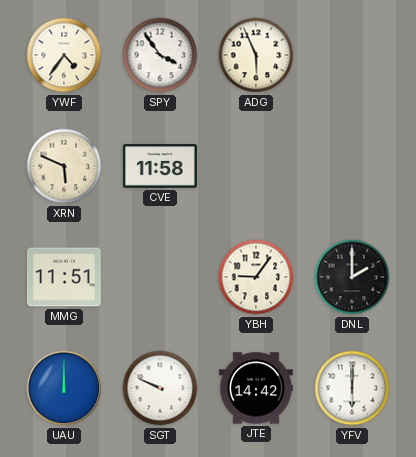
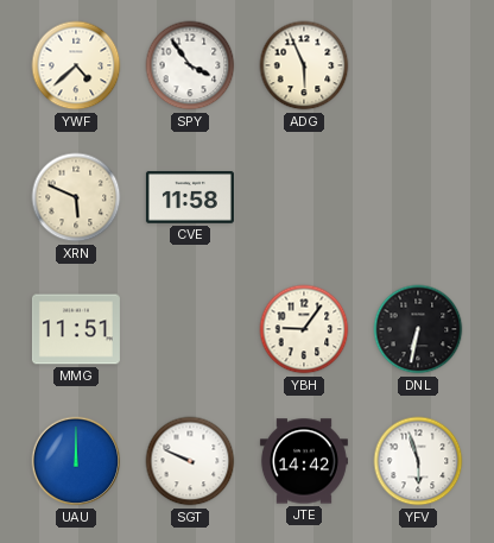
YWF: 4:36 -> 4:38 (76, 65)
DNL: 2:00 -> 6:32 (418, 329)
YFV: 6:00 -> 5:57 (418, 461)
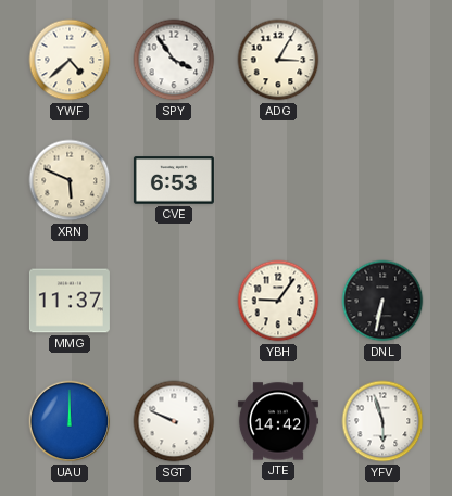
ADG: 5:56 -> 3:05 (278, 60)
CVE: 11:58 -> 6:53 (174, 180)
MMG: 11:51 -> 11:37 (70, 301)
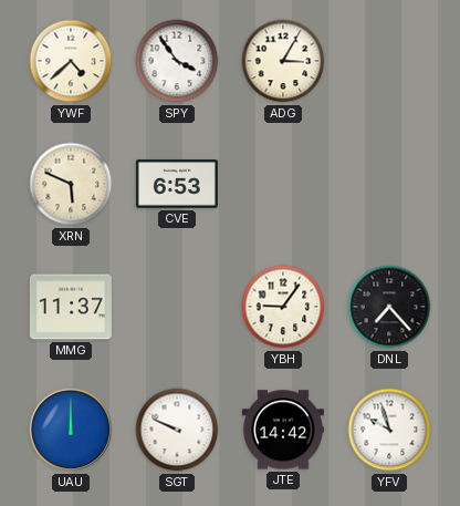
DNL: 6:32 -> 7:23 (389, 307)
YFV: 5:57 -> 9:57 (389, 430)
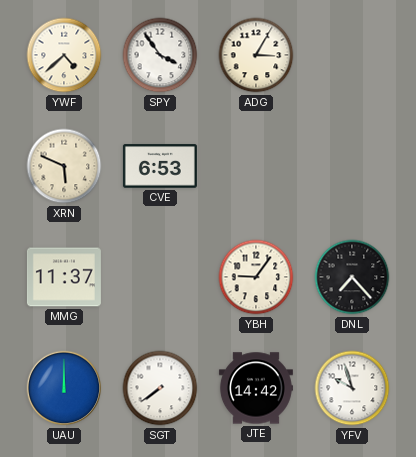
SGT: 9:49 -> 7:39 (160, 388)
